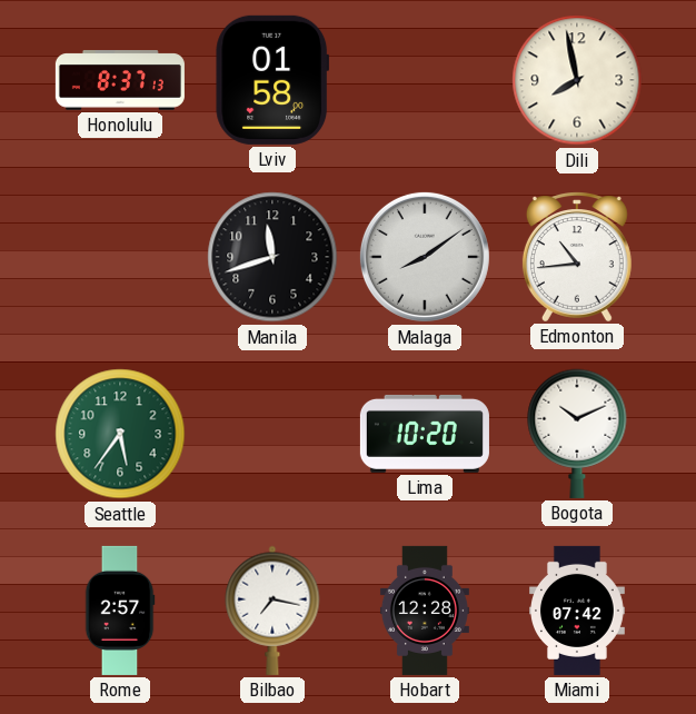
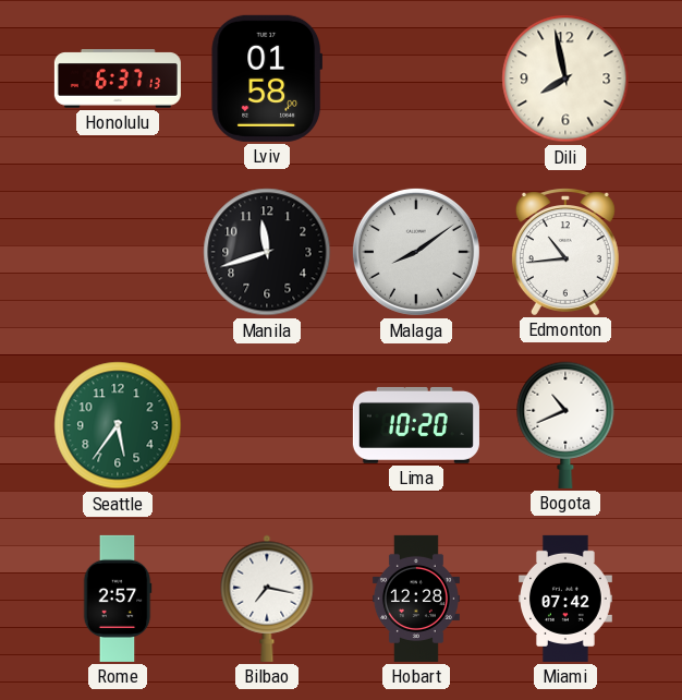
Honolulu: 8:37 -> 6:37 (118, 79)
Bogota: 10:11 -> 10:41 (565, 425)
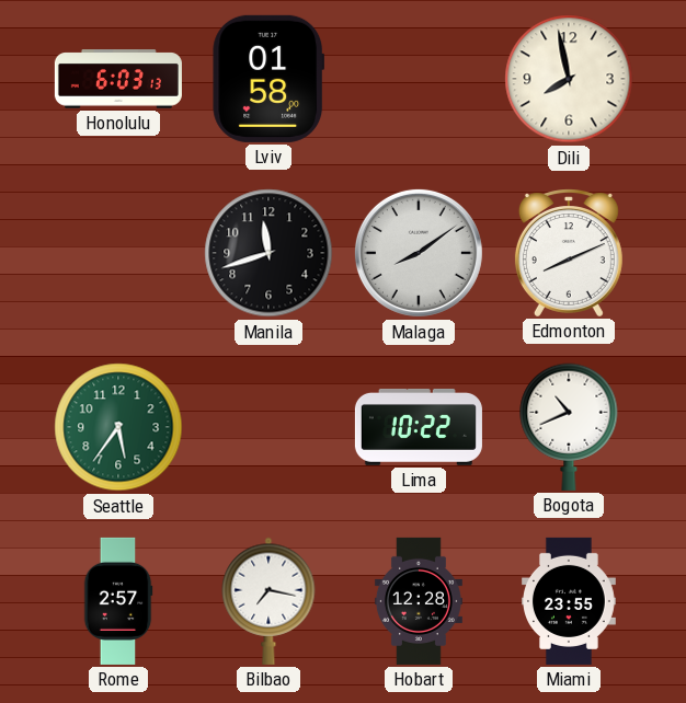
Honolulu: 6:37 -> 6:03 (118, 79)
Edmonton: 10:44 -> 8:11 (569, 253)
Lima: 10:20 -> 10:22 (419, 427)
Miami: 07:42 -> 23:55 (570, 601)
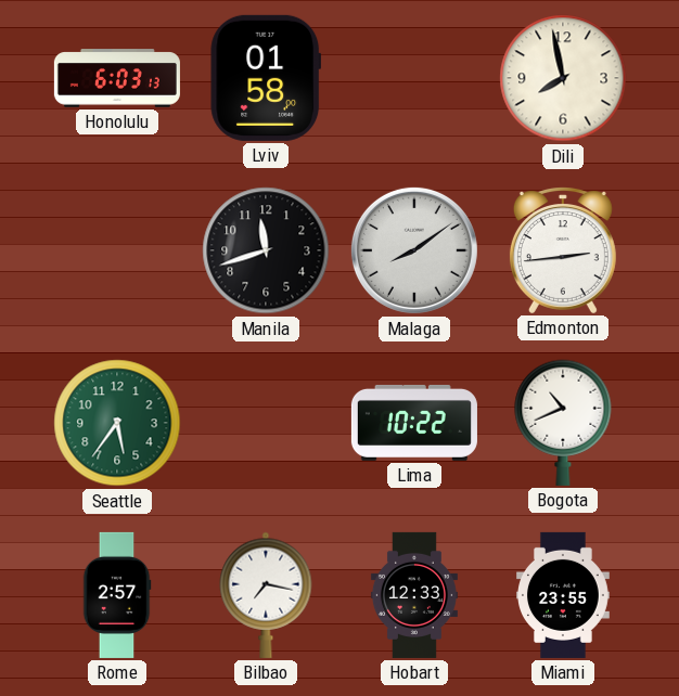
Edmonton: 8:11 -> 2:44 (563, 250)
Hobart: 12:28 -> 12:33 (414, 595)
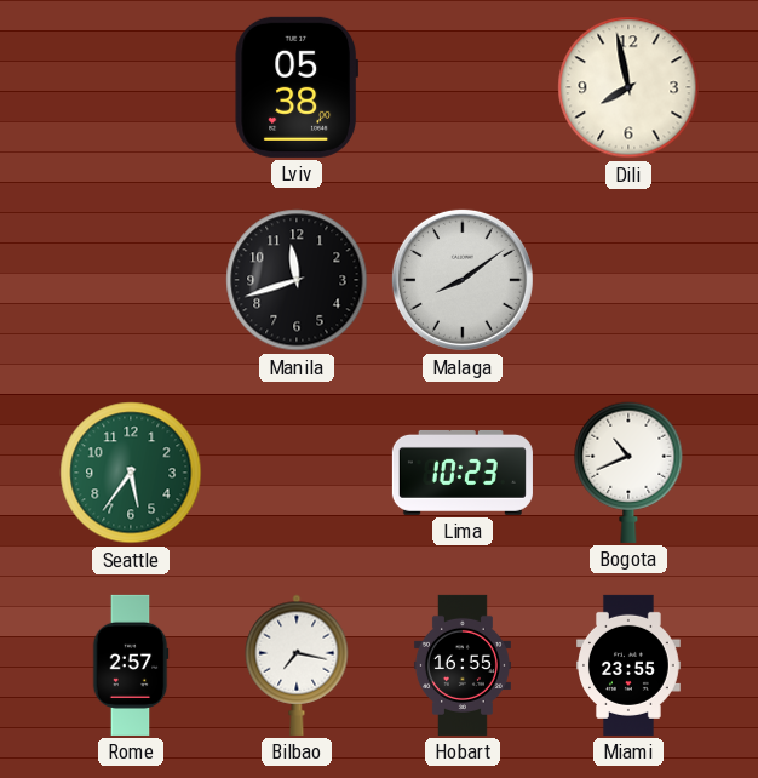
Honolulu: 6:03 -> none (117, 78)
Lviv: 01:58 -> 05:38 (295, 87)
Edmonton: 2:44 -> none (563, 250)
Lima: 10:22 -> 10:23 (463, 473)
Hobart: 12:33 -> 16:55 (463, 665)
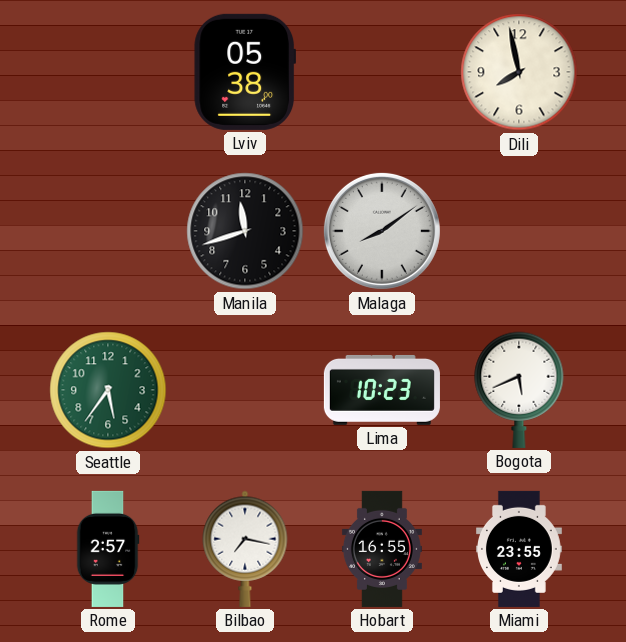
Bogota: 10:41 -> 5:41 (519, 390)
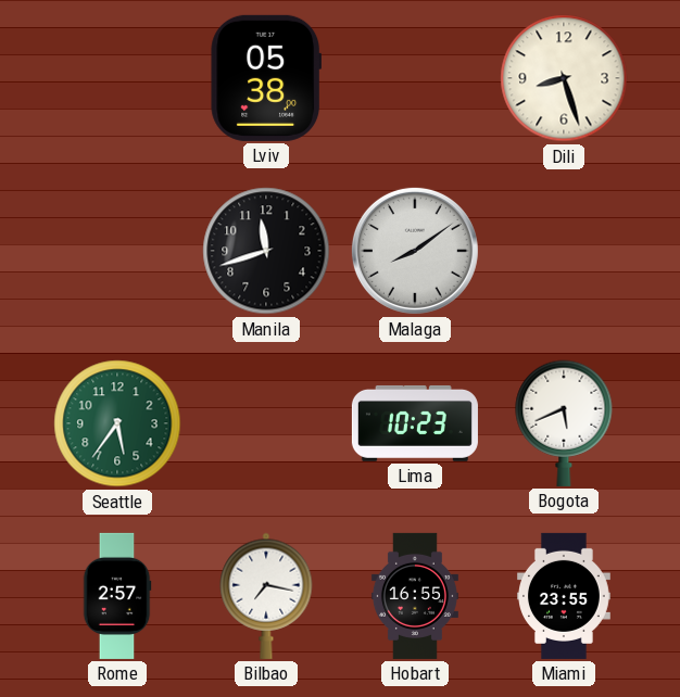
Dili: 7:58 -> 8:27 (564, 78)
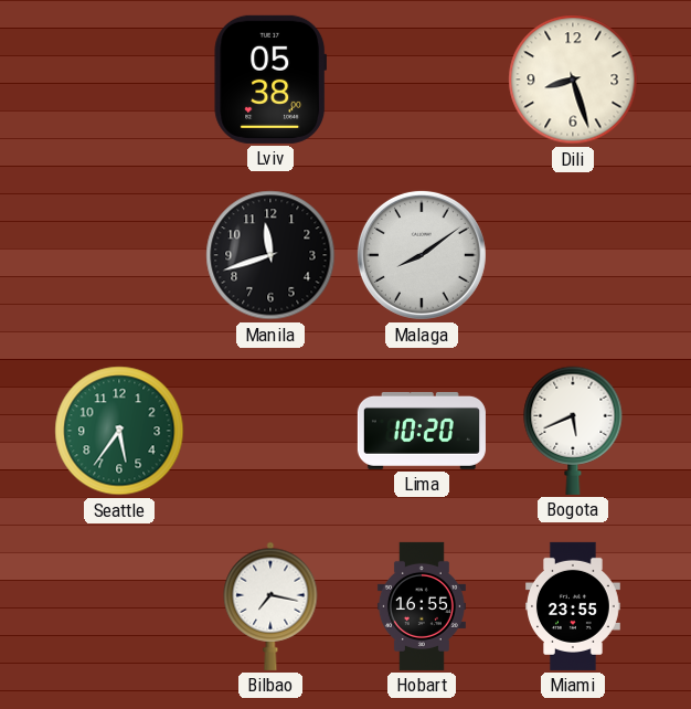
Lima: 10:23 -> 10:20 (422, 431)
Rome: 2:57 -> none (117, 596)
